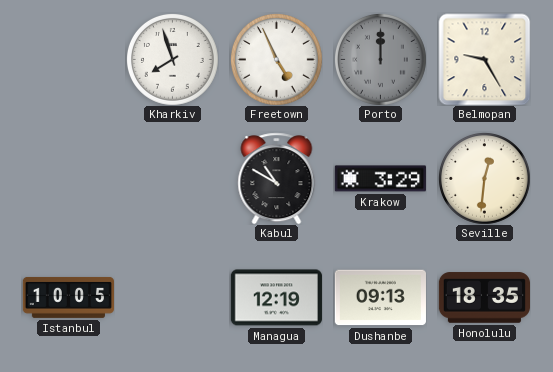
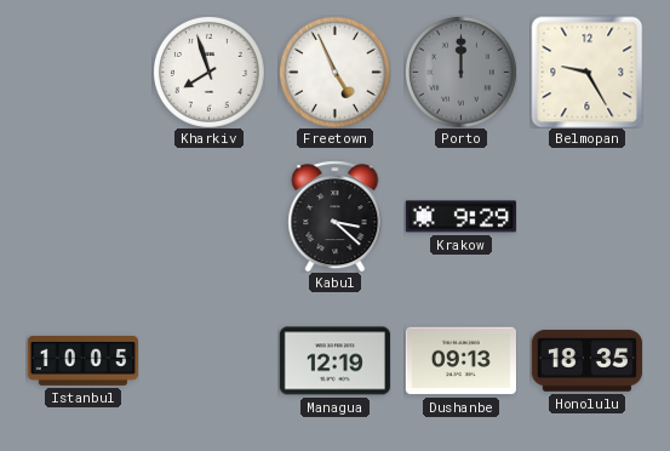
Kabul: 10:50 -> 3:22 (336, 216)
Krakow: 3:29 -> 9:29 (460, 217)
Seville: 12:31 -> none (485, 179)
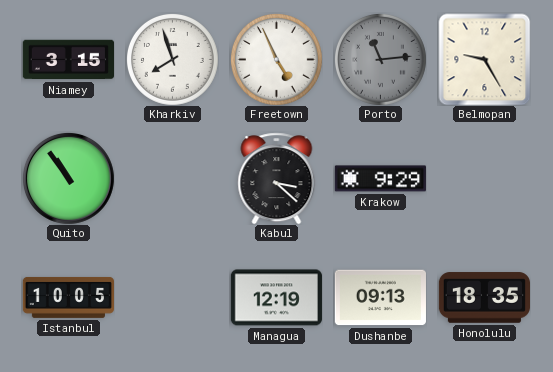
Niamey: none -> 3:15 (68, 60)
Porto: 12:00 -> 11:14 (381, 60)
Quito: none -> 10:54 (68, 178)
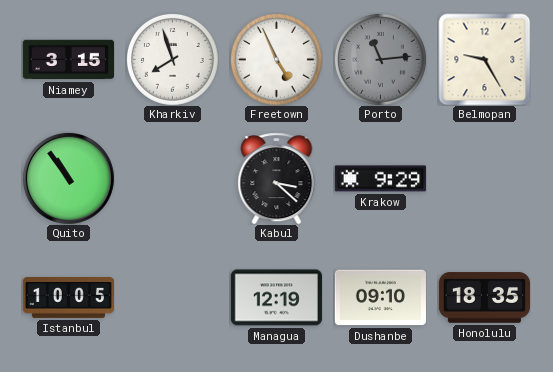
Dushanbe: 09:13 -> 09:10 (380, 298)
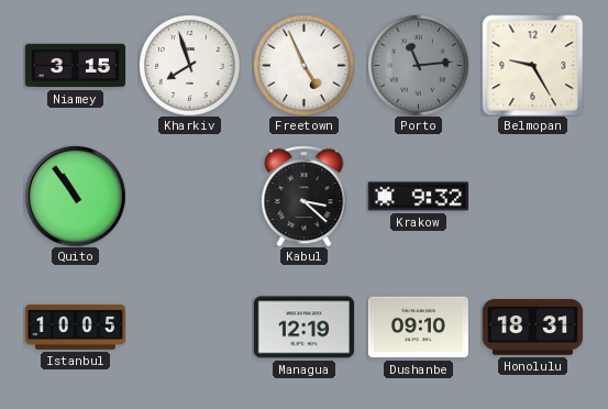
Krakow: 9:29 -> 9:32 (418, 197)
Honolulu: 18:35 -> 18:31 (532, 328)
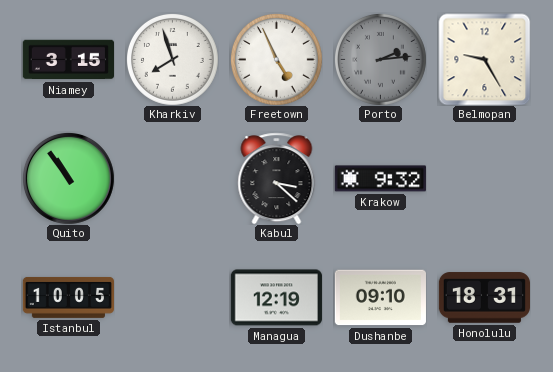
Porto: 11:14 -> 2:14 (381, 60)
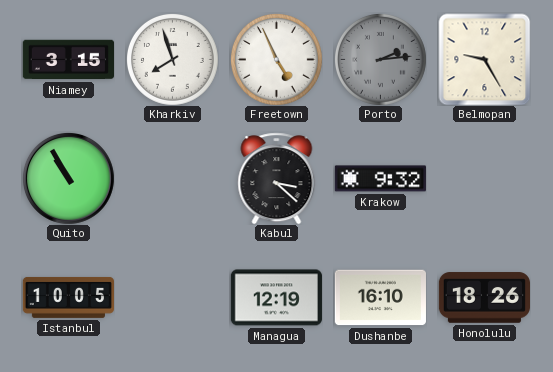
Quito: 10:54 -> 10:55 (68, 178)
Dushanbe: 09:10 -> 16:10 (380, 298)
Honolulu: 18:31 -> 18:26 (484, 298)
